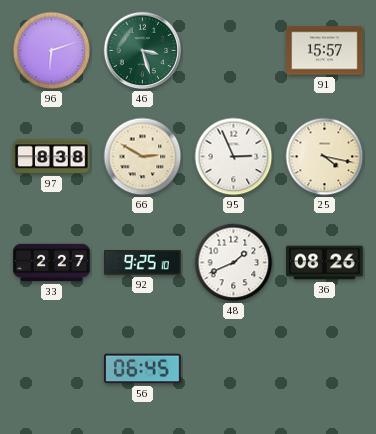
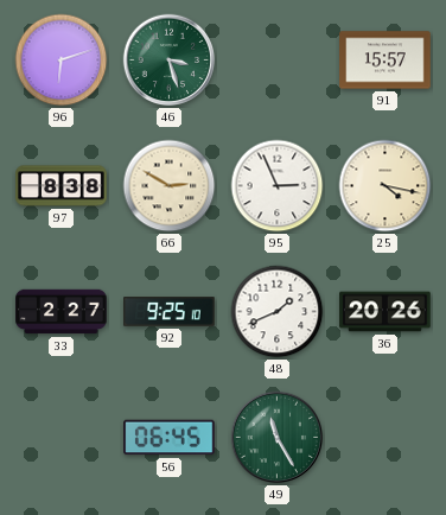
36: 08:26 -> 20:26 (386, 312)
49: none -> 11:25 (278, 438)
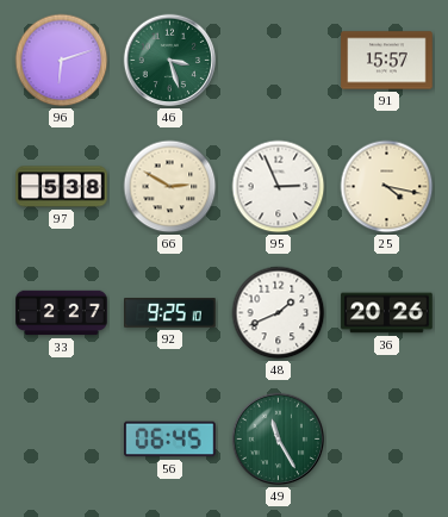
97: 8:38 -> 5:38 (62, 187)
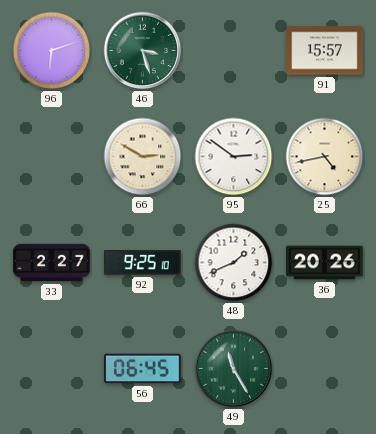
97: 5:38 -> none (62, 187)
95: 2:56 -> 2:51 (234, 157)
25: 4:17 -> 4:43 (325, 157)
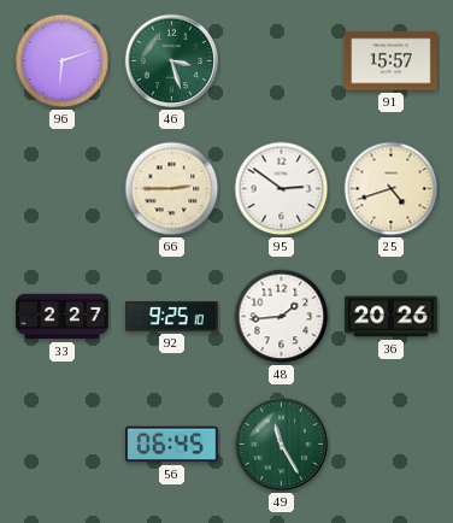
66: 2:50 -> 2:45 (172, 189)
25: 4:43 -> 4:42 (392, 189)
48: 1:41 -> 1:44 (282, 317)
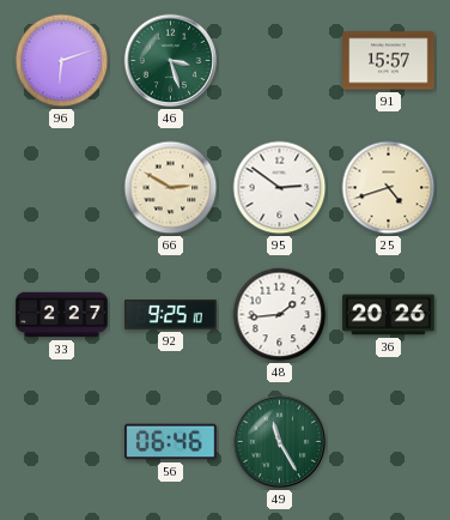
66: 2:45 -> 2:50 (171, 188)
56: 06:45 -> 06:46 (171, 442)
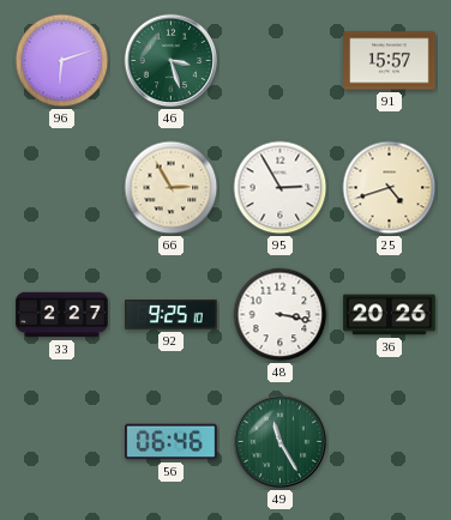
66: 2:50 -> 2:55 (172, 188)
95: 2:51 -> 2:55 (281, 188)
48: 1:44 -> 3:17 (281, 315)
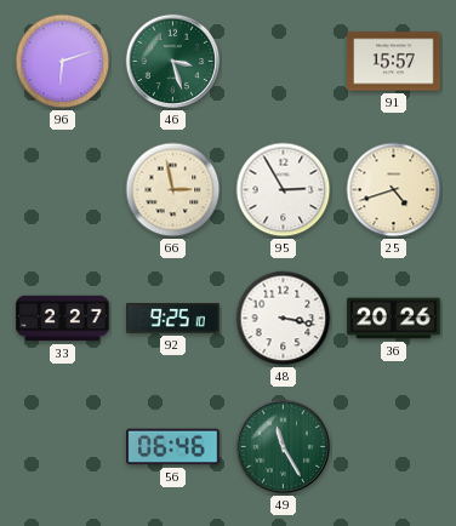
66: 2:55 -> 2:58 (173, 190)
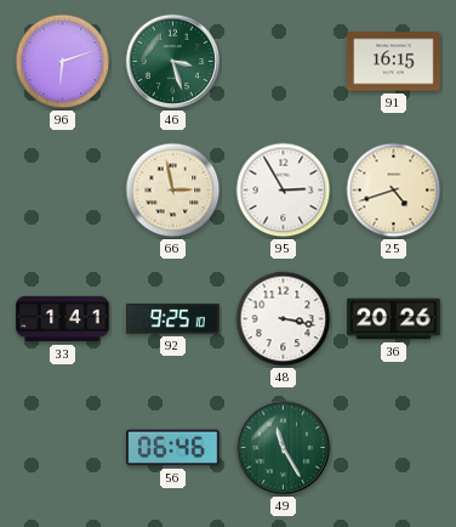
91: 15:57 -> 16:15 (394, 62)
33: 2:27 -> 1:41 (63, 319)
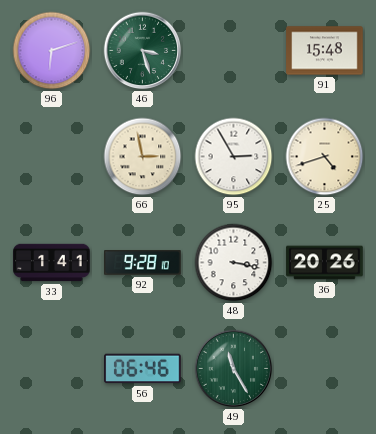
91: 16:15 -> 15:48 (325, 51)
92: 9:25 -> 9:28 (143, 263)
